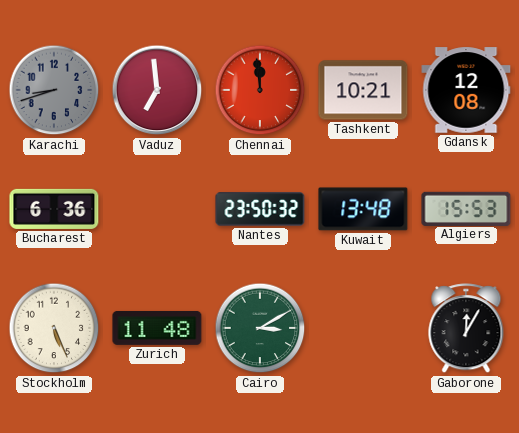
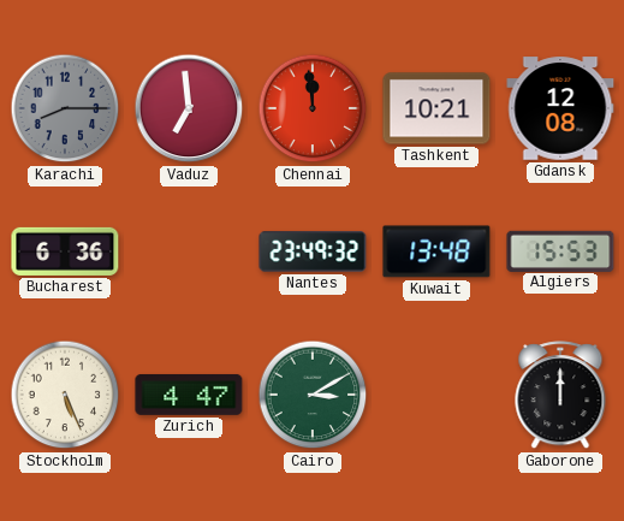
Karachi: 8:42 -> 8:15 (65, 108)
Nantes: 23:50 -> 23:49 (313, 251)
Zurich: 11:48 -> 4:47 (189, 395)
Gaborone: 12:05 -> 12:00 (560, 396)
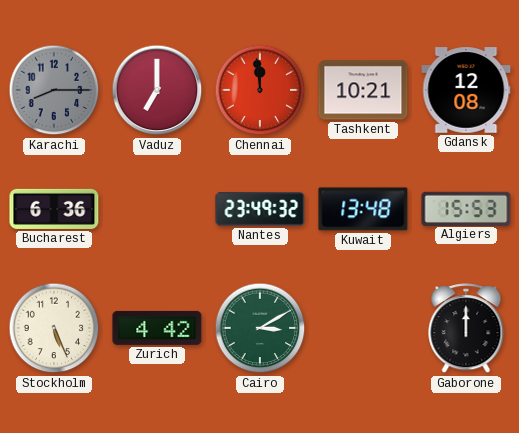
Vaduz: 6:59 -> 7:00 (157, 90)
Zurich: 4:47 -> 4:42 (157, 328)
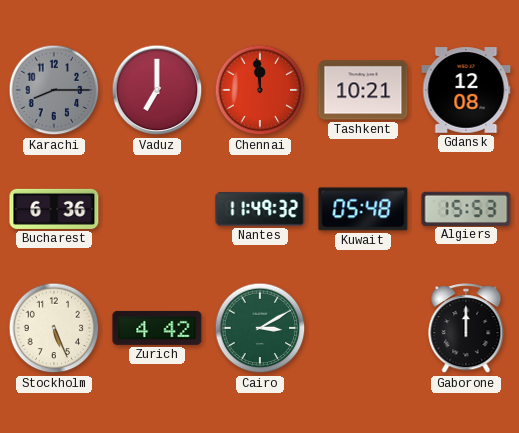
Nantes: 23:49 -> 11:49 (260, 209)
Kuwait: 13:48 -> 05:48 (363, 209)
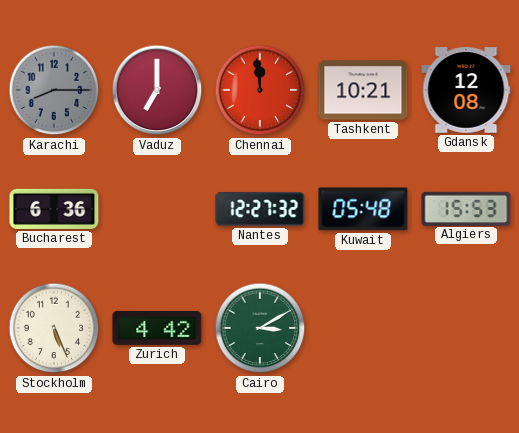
Nantes: 11:49 -> 12:27 (260, 209)
Gaborone: 12:00 -> none (466, 329)
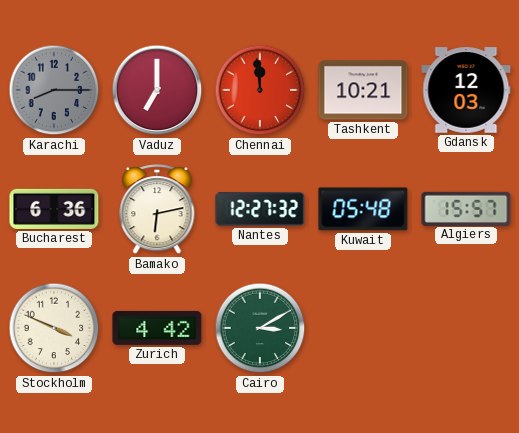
Gdansk: 12:08 -> 12:03 (466, 90)
Bamako: none -> 6:13 (157, 210)
Algiers: 15:53 -> 15:57 (466, 208)
Stockholm: 5:26 -> 3:49 (54, 328)
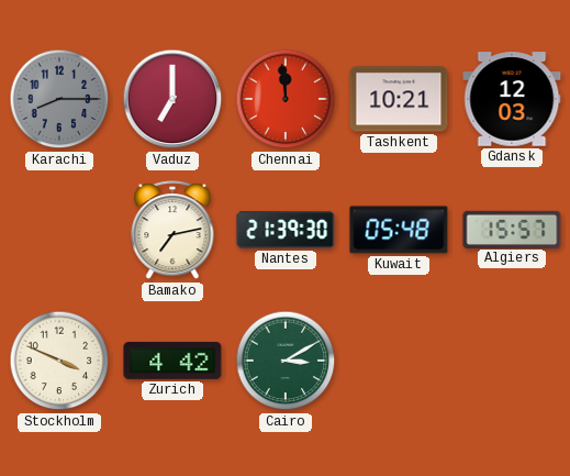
Bucharest: 6:36 -> none (54, 209)
Bamako: 6:13 -> 7:13 (172, 231)
Nantes: 12:27 -> 21:39 (286, 230)
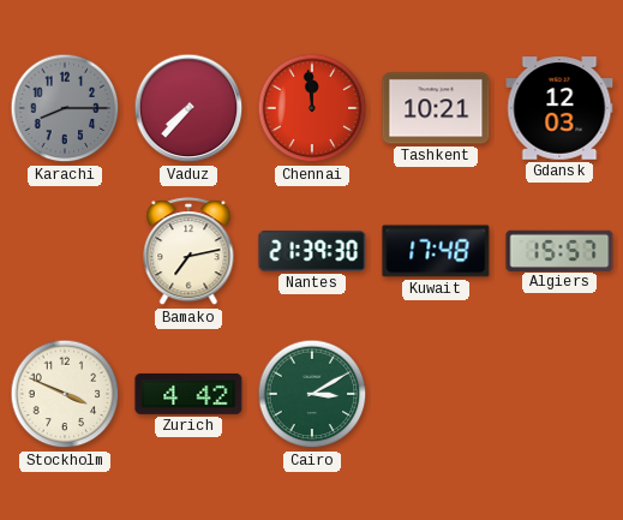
Vaduz: 7:00 -> 7:37 (188, 108)
Kuwait: 05:48 -> 17:48 (436, 251)
